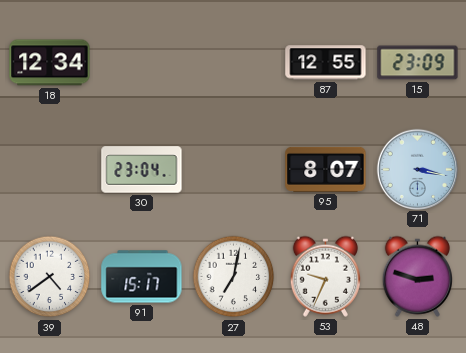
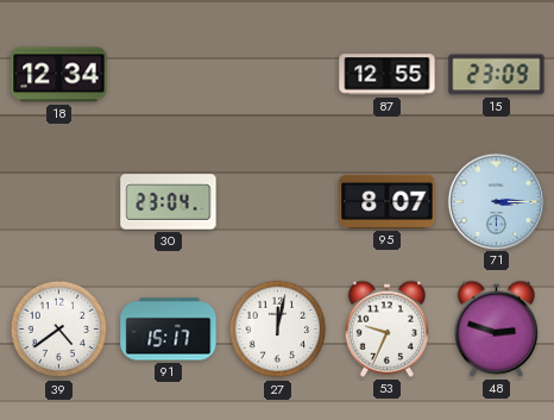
71: 3:17 -> 3:15 (496, 201)
27: 7:02 -> 12:02 (278, 330)
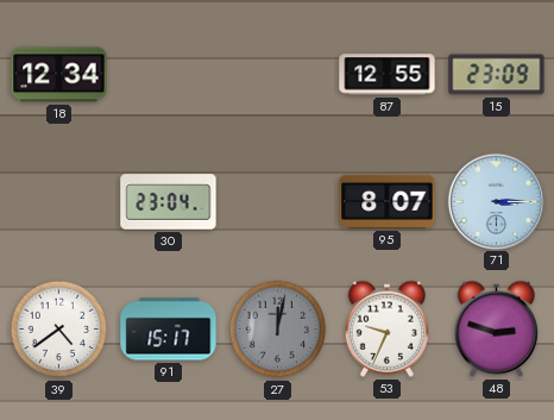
27 dial: white -> grey (278, 330)
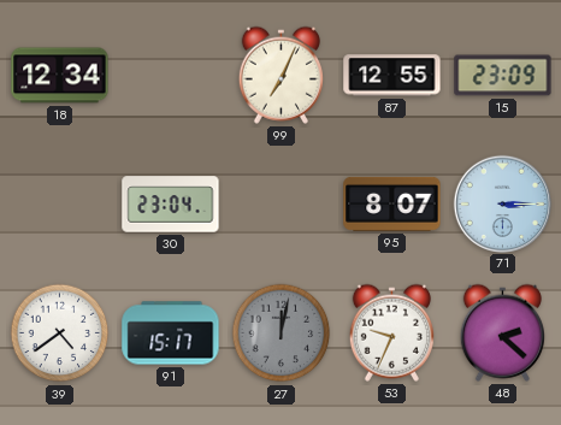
99: none -> 7:04 (280, 75)
48: 2:48 -> 2:22 (502, 332)
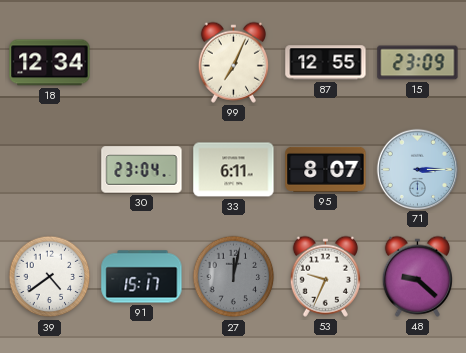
33: none -> 6:11 (234, 170)
48: 2:22 -> 9:22 (417, 276)
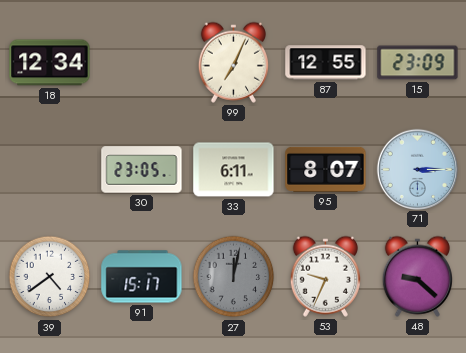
30: 23:04 -> 23:05 (142, 170)
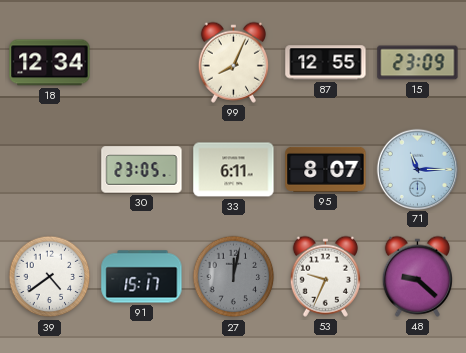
99: 7:04 -> 8:04 (233, 62)
71: 3:15 -> 11:15 (417, 169)
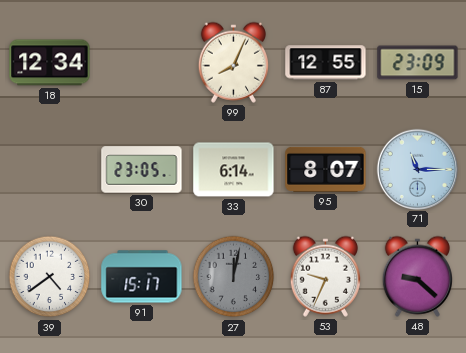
33: 6:11 -> 6:14 (234, 170)
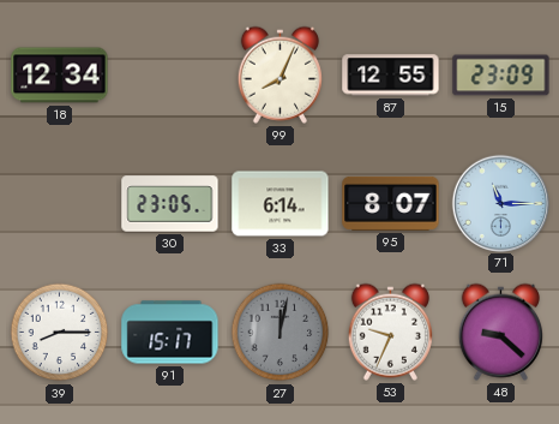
39: 4:39 -> 8:15 (60, 333)
